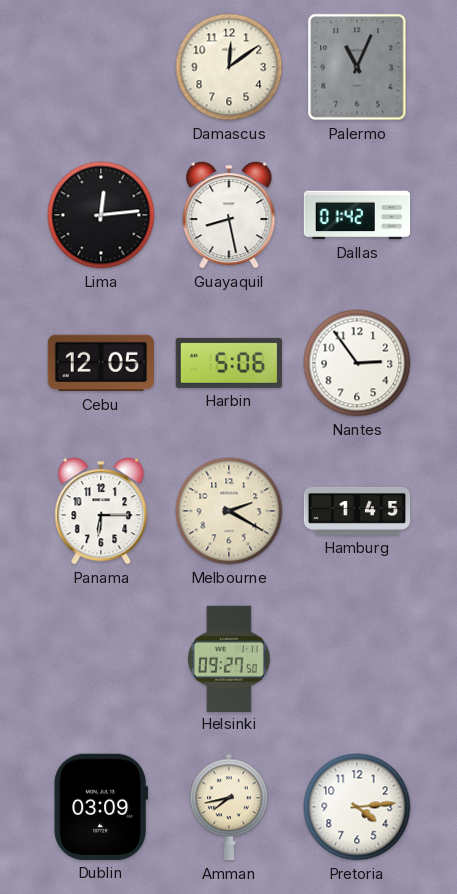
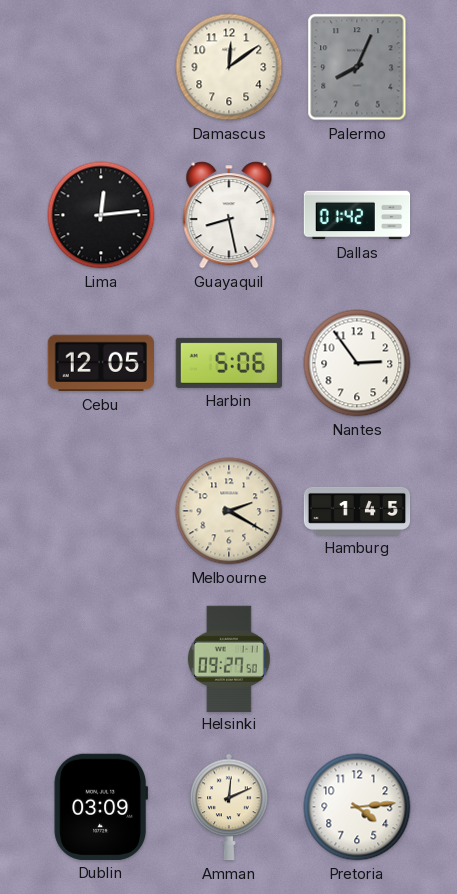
Palermo: 11:04 -> 8:04 (357, 67)
Panama: 6:15 -> none (101, 511)
Amman: 7:43 -> 12:11 (229, 807)
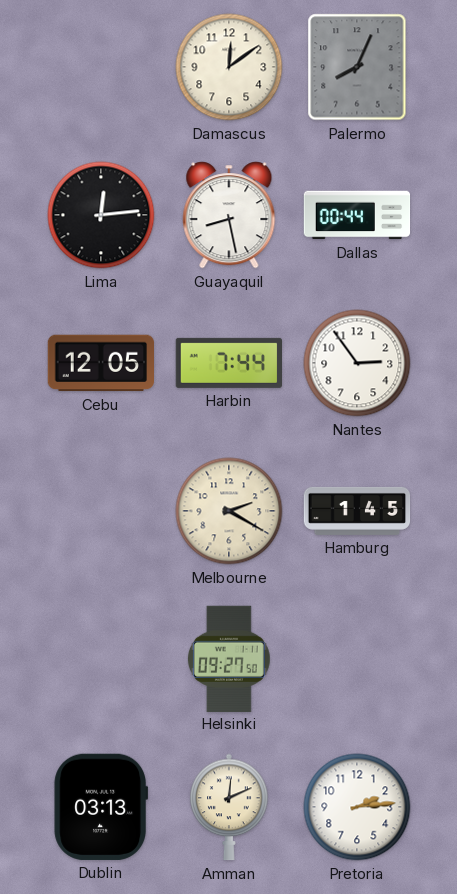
Dallas: 01:42 -> 00:44 (357, 215)
Harbin: 5:06 -> 7:44 (229, 363)
Dublin: 03:09 -> 03:13 (101, 807)
Pretoria: 4:14 -> 2:14 (357, 807)
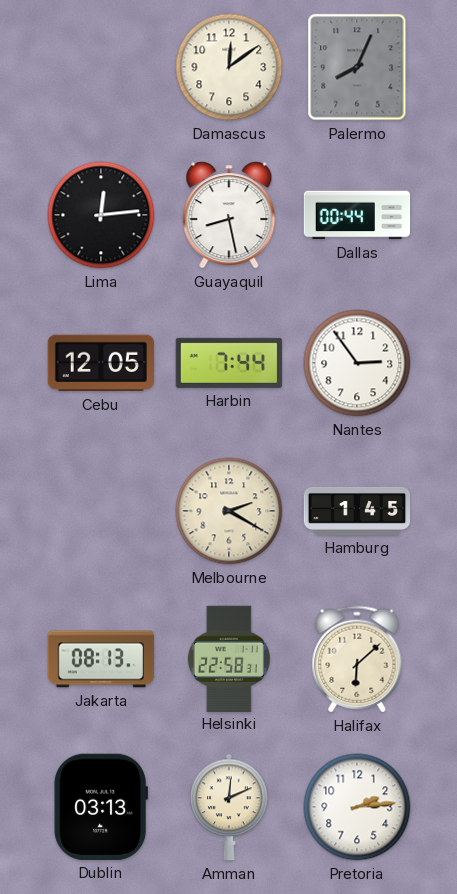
Jakarta: none -> 08:13 (101, 659)
Helsinki: 09:27 -> 22:58 (229, 658)
Halifax: none -> 6:08 (357, 659)
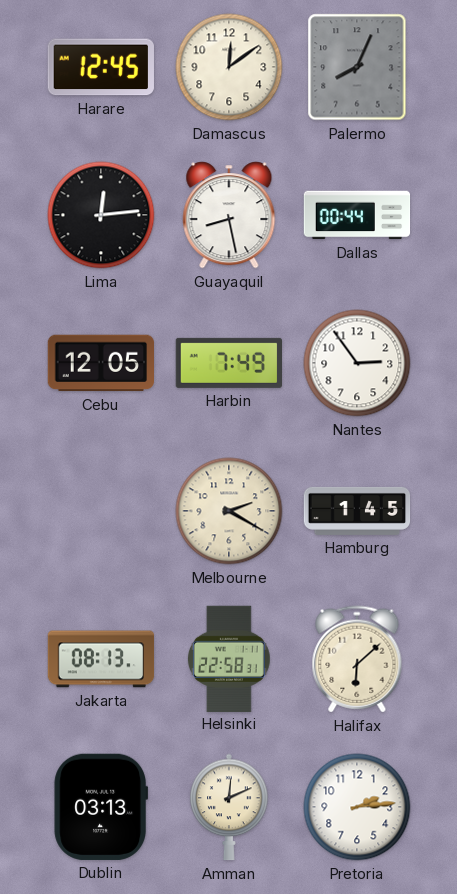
Harare: none -> 12:45 (101, 67)
Harbin: 7:44 -> 7:49 (229, 363)
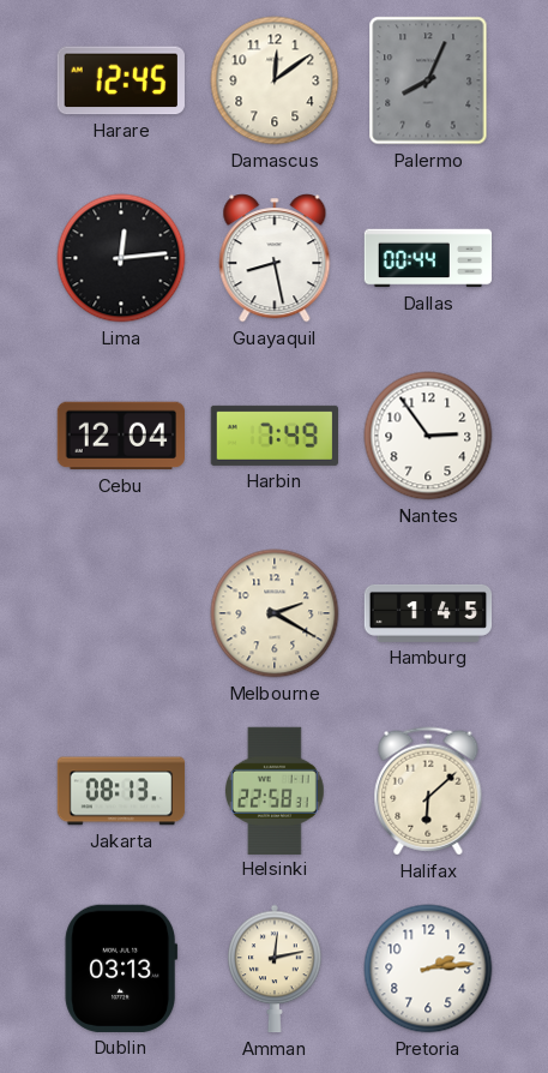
Cebu: 12:05 -> 12:04 (120, 436)
Amman: 12:11 -> 12:13 (275, 969)
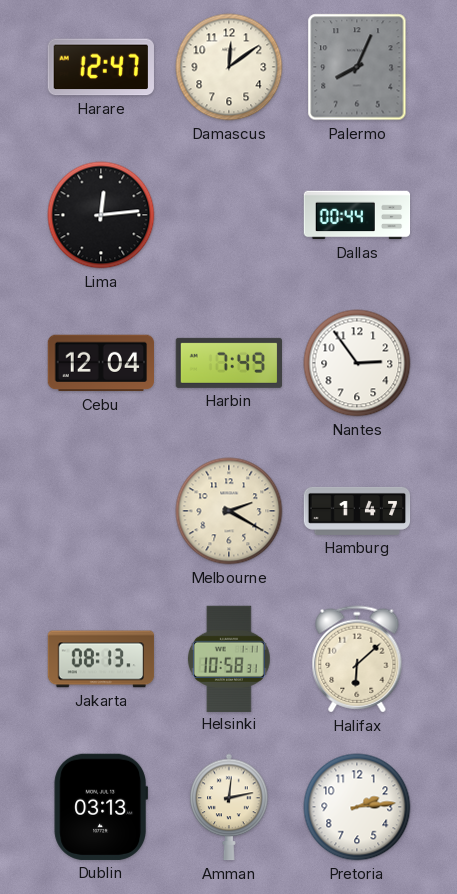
Harare: 12:45 -> 12:47 (101, 67)
Guayaquil: 8:28 -> none (275, 258)
Hamburg: 1:45 -> 1:47 (357, 511)
Helsinki: 22:58 -> 10:58 (229, 658)
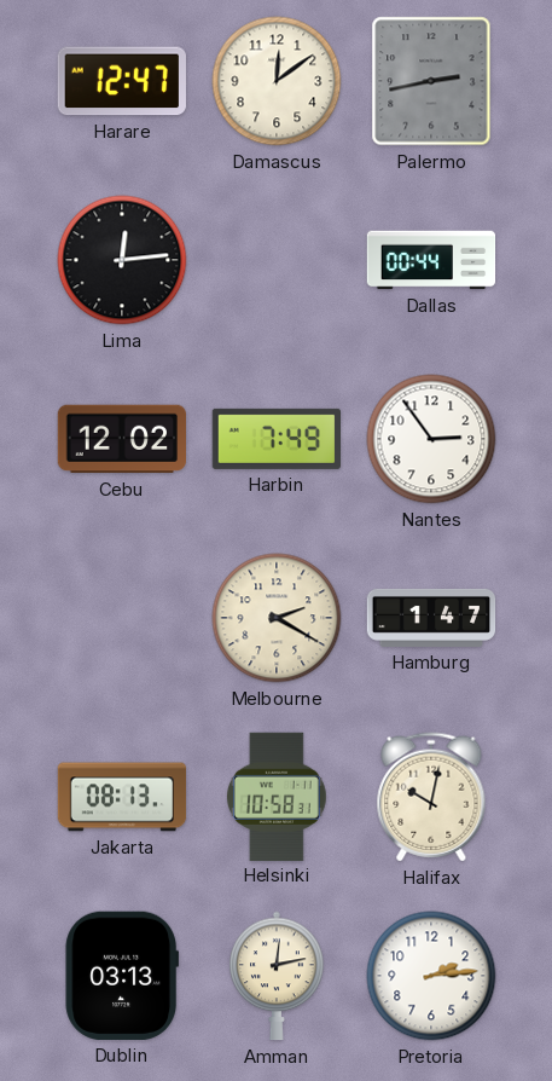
Palermo: 8:04 -> 2:43 (431, 81)
Cebu: 12:04 -> 12:02 (121, 439)
Halifax: 6:08 -> 10:02 (431, 797)
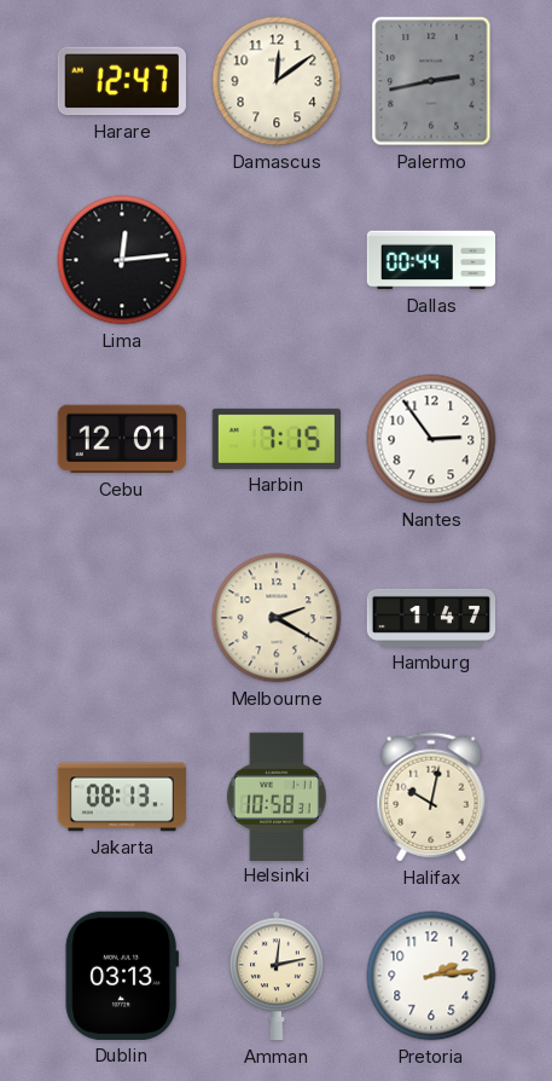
Cebu: 12:02 -> 12:01 (121, 439)
Harbin: 7:49 -> 7:15 (277, 439)
